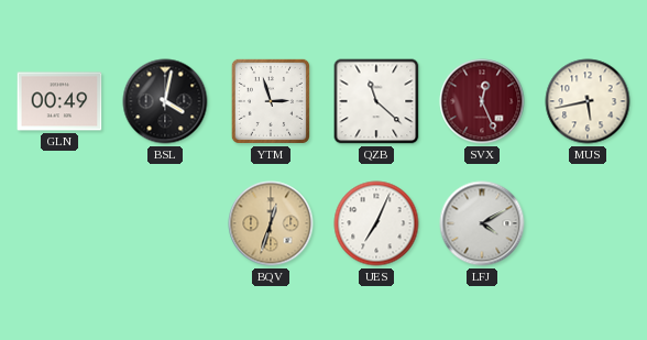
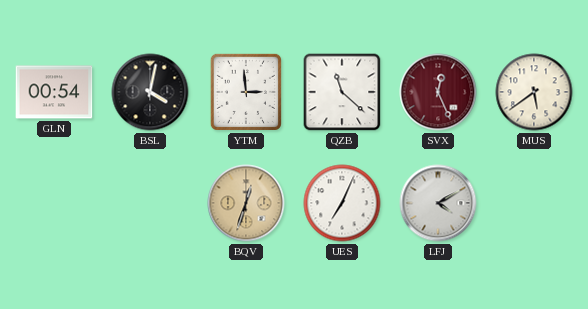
GLN: 00:49 -> 00:54 (54, 92)
YTM: 2:57 -> 2:59 (246, 92)
MUS: 5:43 -> 5:39 (534, 92)
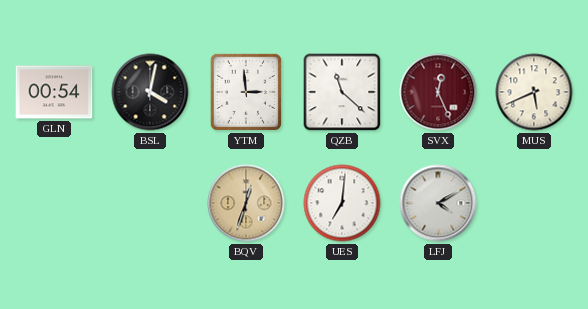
MUS: 5:39 -> 5:41 (534, 92)
UES: 7:04 -> 7:01 (342, 203)
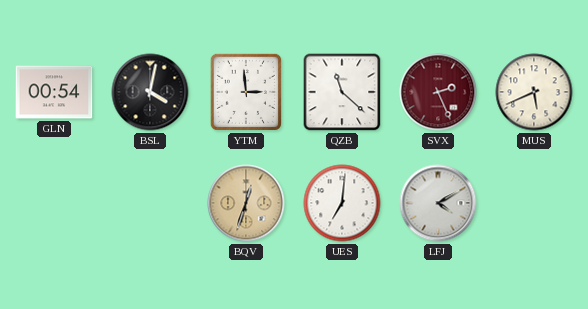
SVX: 12:26 -> 2:26 (438, 92)
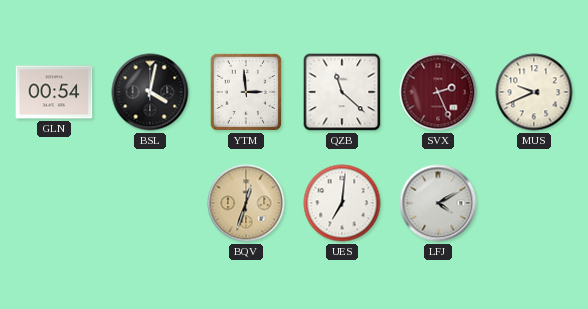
MUS: 5:41 -> 9:41 (534, 92)
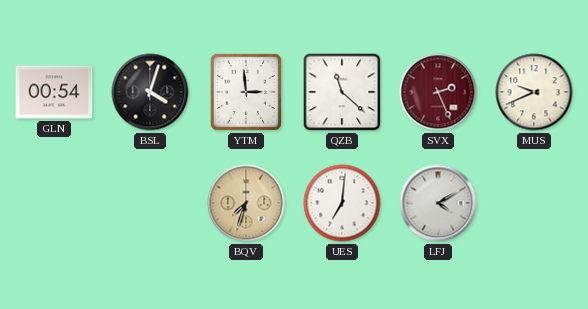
BSL: 4:02 -> 4:03 (150, 92)
BQV: 12:33 -> 7:33 (246, 203)
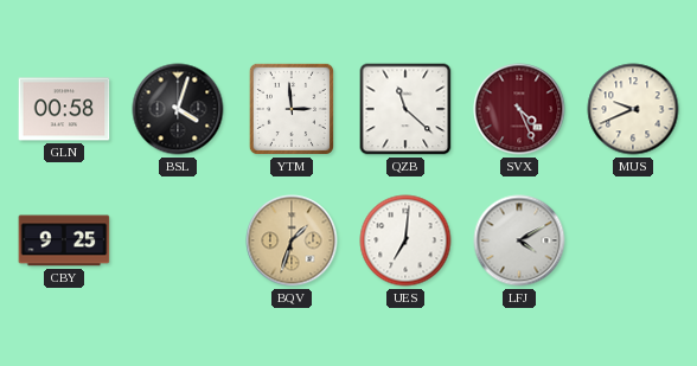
GLN: 00:54 -> 00:58 (64, 109)
SVX: 2:26 -> 4:26 (519, 109)
CBY: none -> 9:25 (64, 240)
BQV: 7:33 -> 1:33 (292, 240)
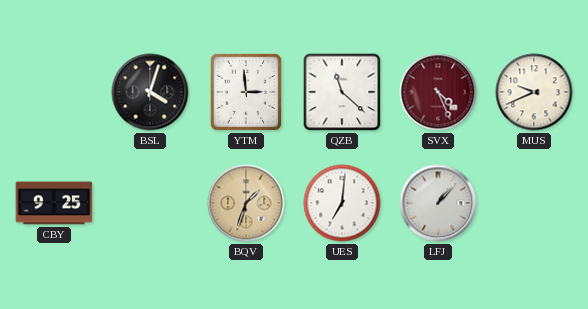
GLN: 00:58 -> none (64, 109)
LFJ: 4:10 -> 1:07 (438, 203)
